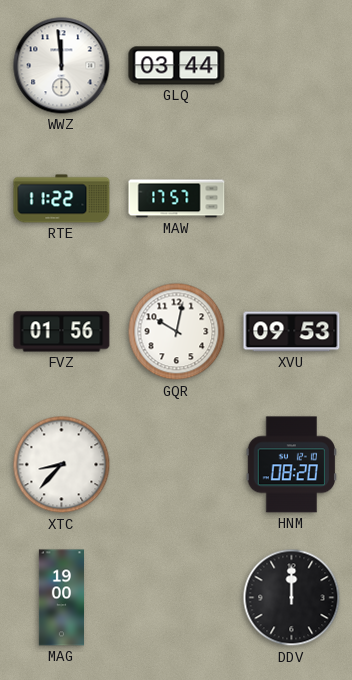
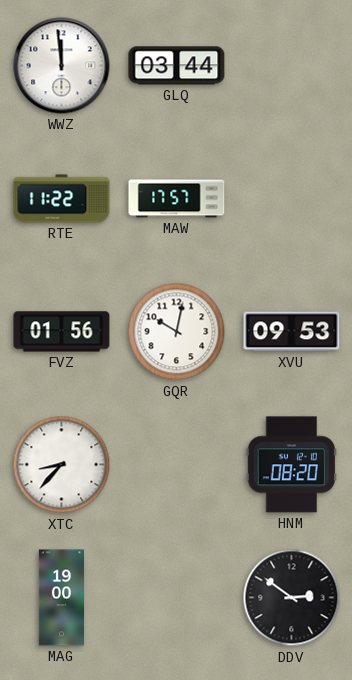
DDV: 12:00 -> 2:51 (292, 598)
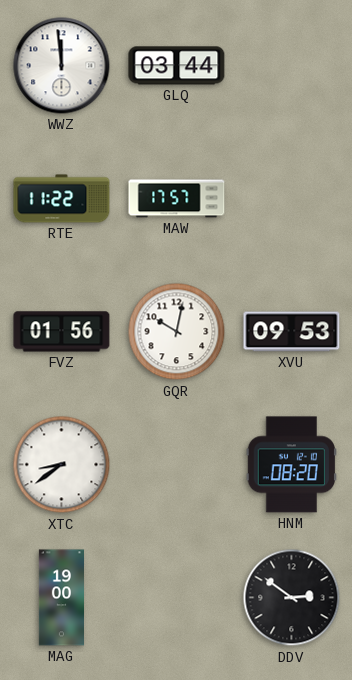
XTC: 8:37 -> 8:39 (62, 465)
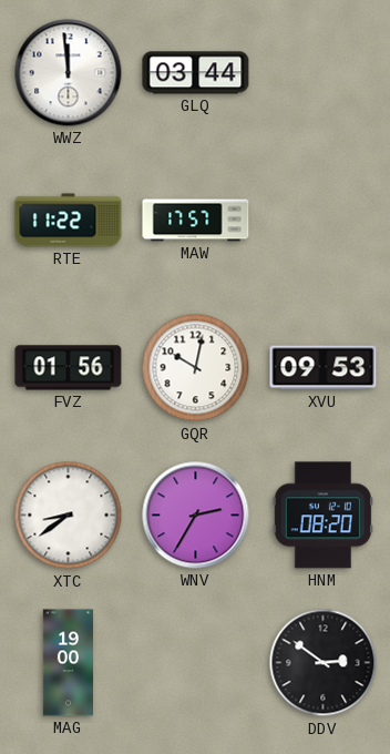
WNV: none -> 2:35 (196, 516)
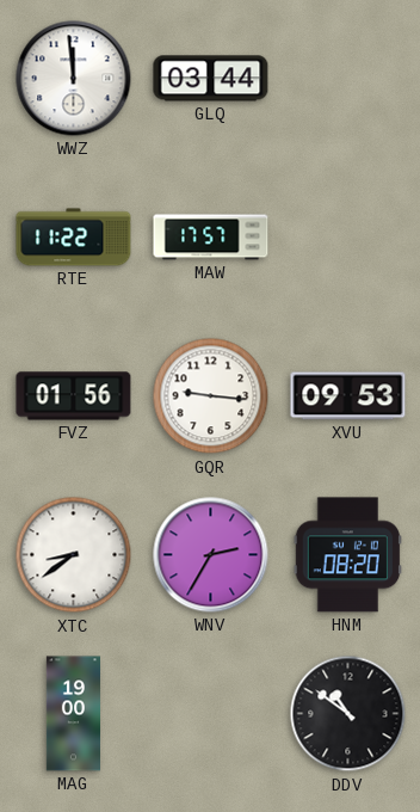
GQR: 10:02 -> 9:16 (211, 396)
DDV: 2:51 -> 10:51 (348, 714)
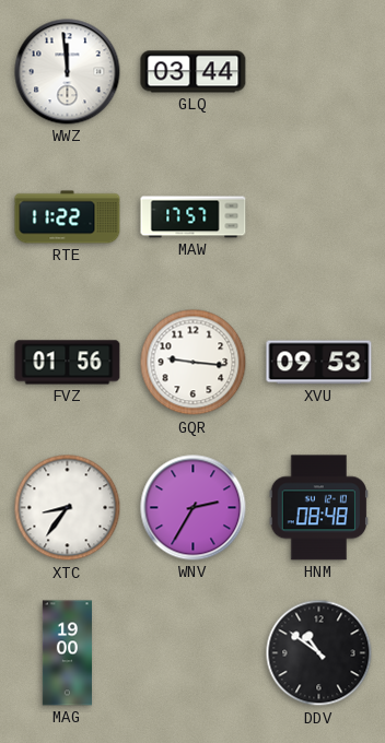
XTC: 8:39 -> 8:36 (68, 508)
HNM: 08:20 -> 08:48 (318, 508)
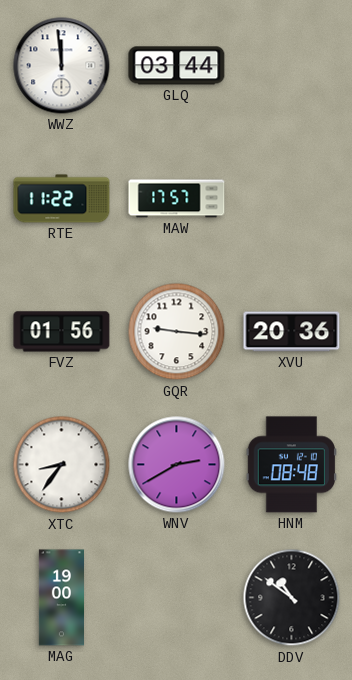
XVU: 09:53 -> 20:36 (292, 332)
WNV: 2:35 -> 2:40 (177, 465)
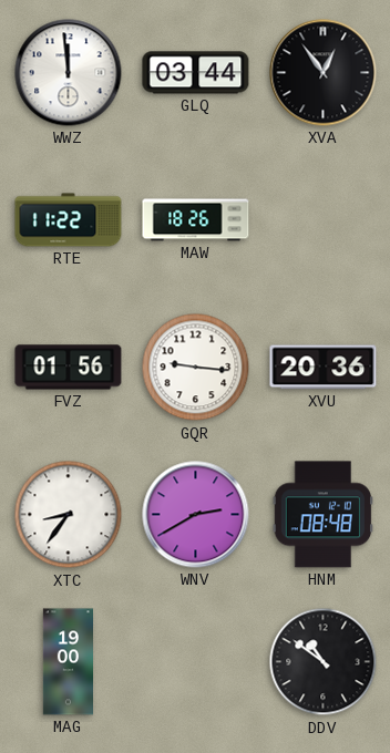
XVA: none -> 12:54 (324, 73)
MAW: 17:57 -> 18:26 (196, 220)
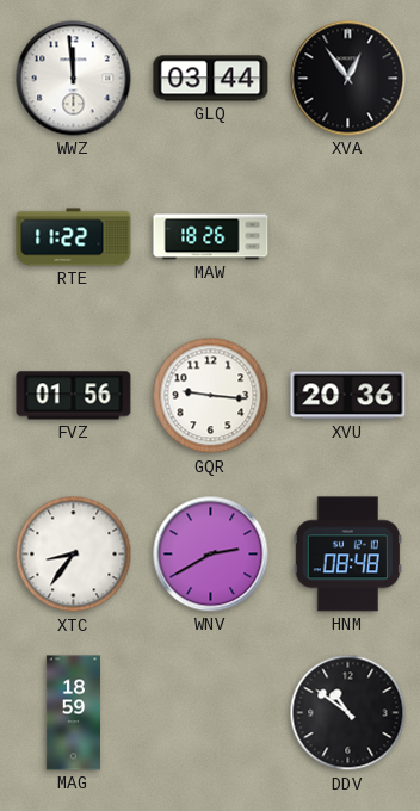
MAG: 19:00 -> 18:59 (74, 713)
